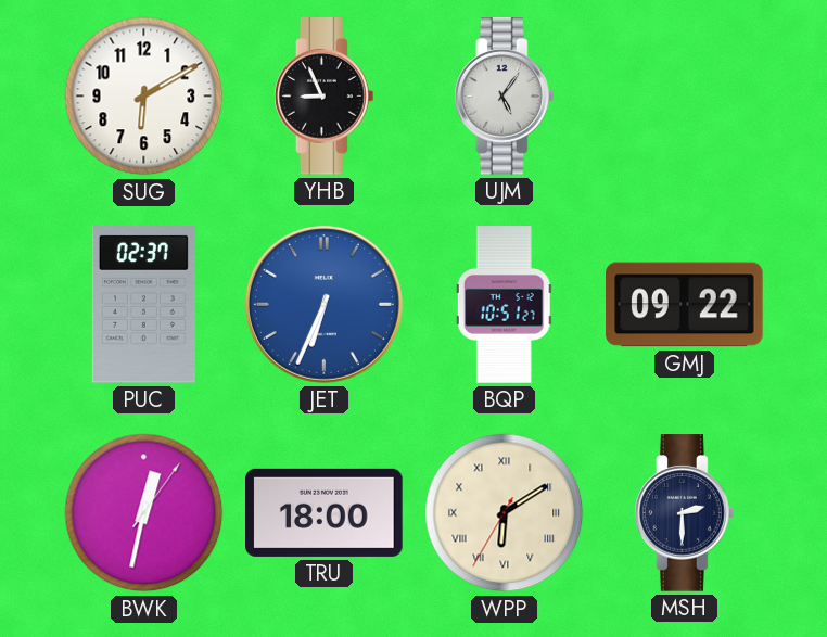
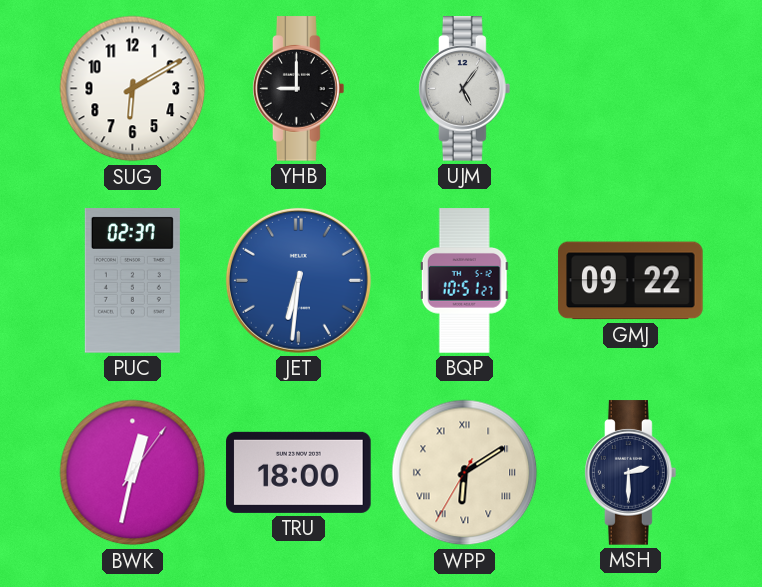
YHB: 8:56 -> 9:00 (299, 89)
JET: 6:34 -> 6:31 (298, 280)
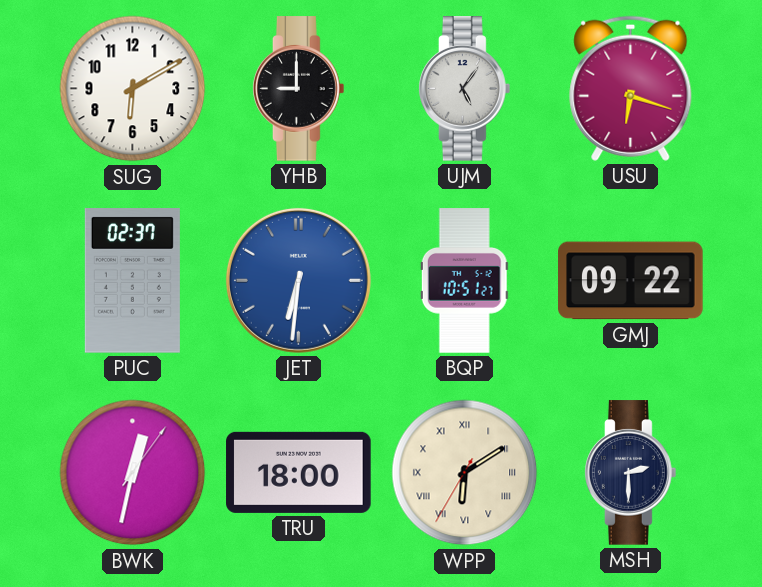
USU: none -> 6:18 (631, 88)
